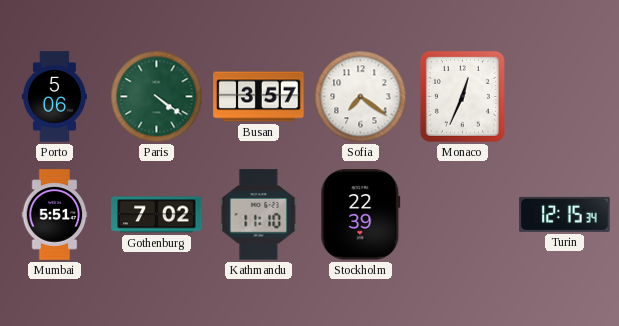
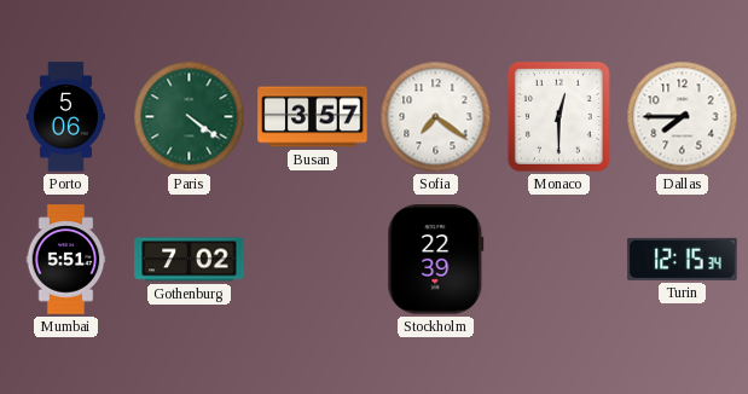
Monaco: 12:34 -> 12:30 (558, 116)
Dallas: none -> 7:45 (683, 117)
Kathmandu: 11:10 -> none (259, 215)
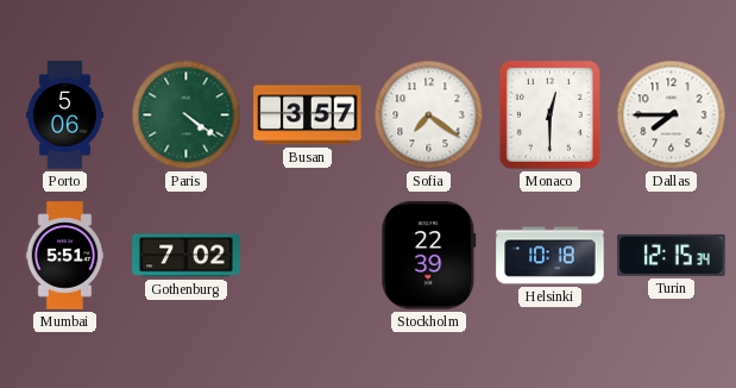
Helsinki: none -> 10:18 (551, 256)
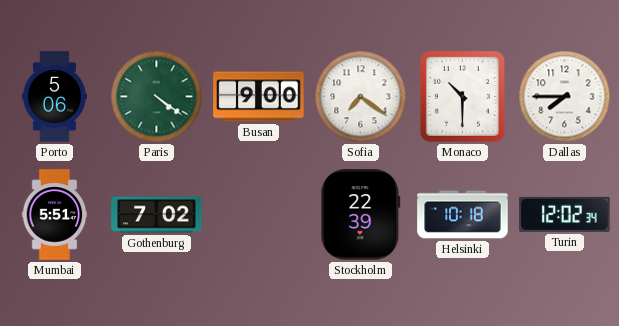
Busan: 3:57 -> 9:00 (259, 97)
Monaco: 12:30 -> 10:30 (462, 96)
Turin: 12:15 -> 12:02 (565, 214)
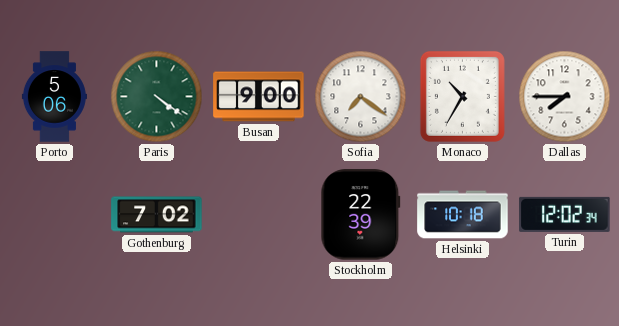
Monaco: 10:30 -> 10:35 (462, 96)
Mumbai: 5:51 -> none (55, 215)
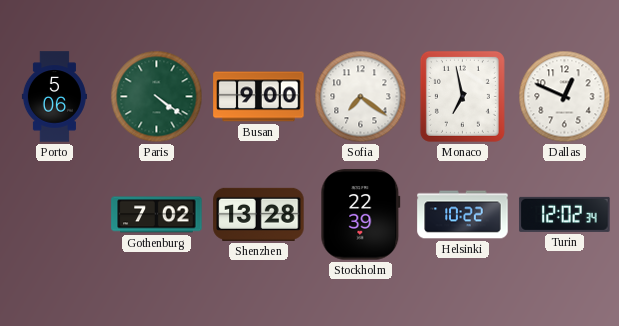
Monaco: 10:35 -> 6:58 (462, 96)
Dallas: 7:45 -> 12:49 (565, 97)
Shenzhen: none -> 13:28 (259, 214)
Helsinki: 10:18 -> 10:22 (463, 215)
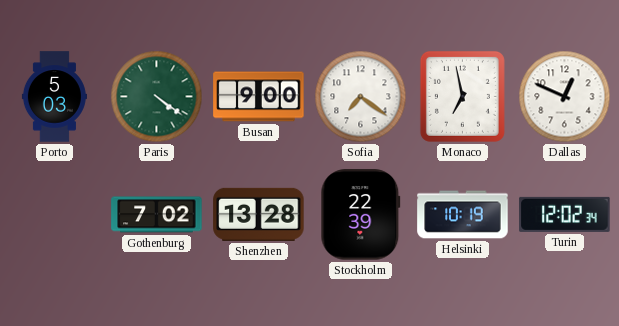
Porto: 5:06 -> 5:03 (54, 97)
Helsinki: 10:22 -> 10:19 (463, 215)
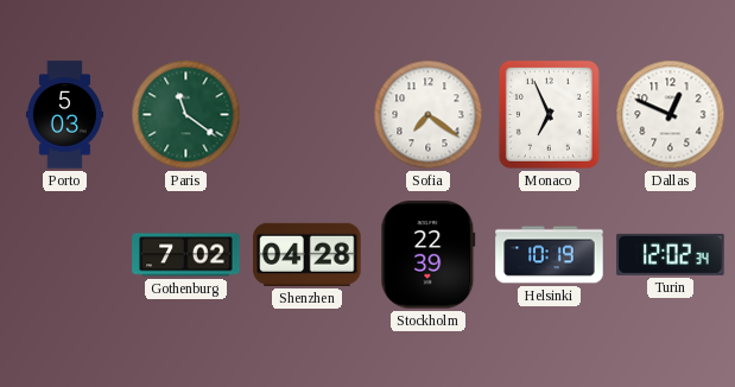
Paris: 4:21 -> 11:21 (186, 115)
Busan: 9:00 -> none (259, 97)
Monaco: 6:58 -> 6:56 (549, 114)
Shenzhen: 13:28 -> 04:28 (308, 254)
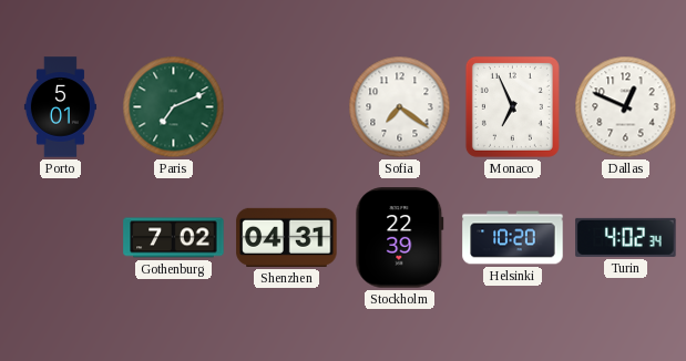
Porto: 5:03 -> 5:01 (60, 107)
Paris: 11:21 -> 7:11 (174, 107)
Shenzhen: 04:28 -> 04:31 (287, 237)
Helsinki: 10:19 -> 10:20 (513, 238)
Turin: 12:02 -> 4:02 (626, 237)
